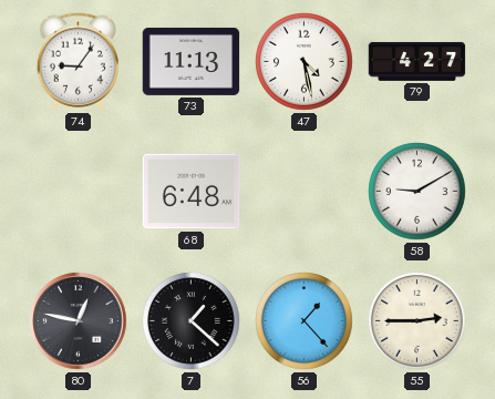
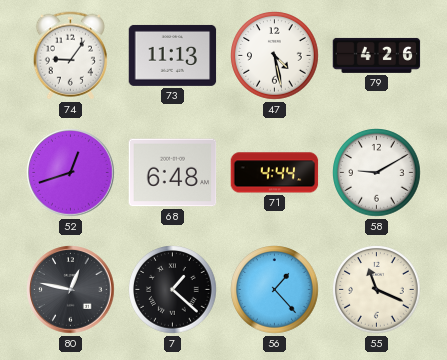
79: 4:27 -> 4:26 (377, 55)
52: none -> 12:42 (71, 173)
71: none -> 4:44 (275, 173)
55: 2:45 -> 11:19 (377, 290)
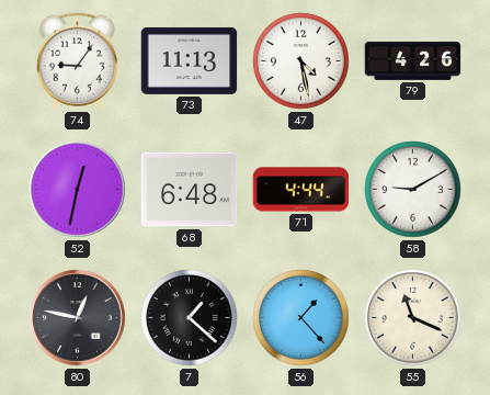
52: 12:42 -> 12:32 (78, 190)
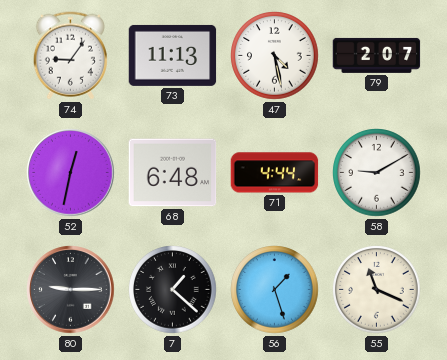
79: 4:26 -> 2:07 (377, 55)
80: 12:47 -> 9:15 (71, 290)
56: 1:23 -> 1:27 (275, 290)
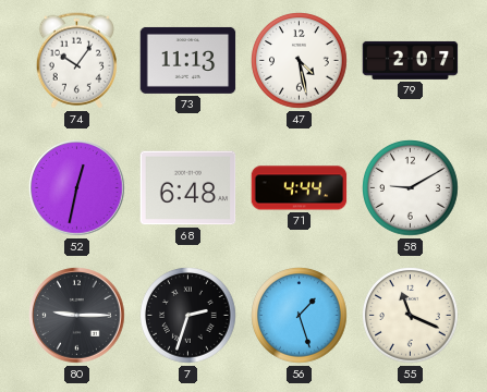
74: 9:06 -> 10:06 (76, 61)
7: 1:22 -> 2:33 (188, 316)
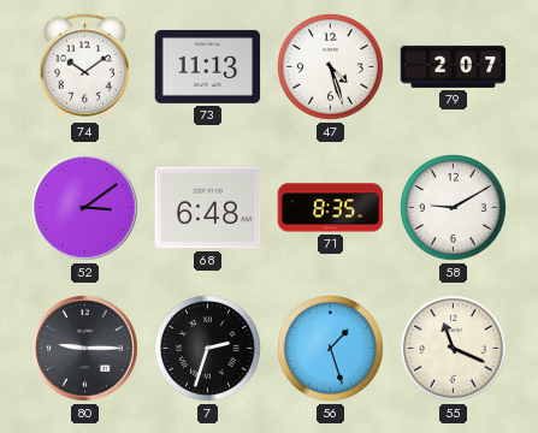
74: 10:06 -> 10:09 (84, 67)
47: 4:28 -> 4:27 (331, 67)
52: 12:32 -> 3:09 (85, 208)
71: 4:44 -> 8:35 (331, 208)
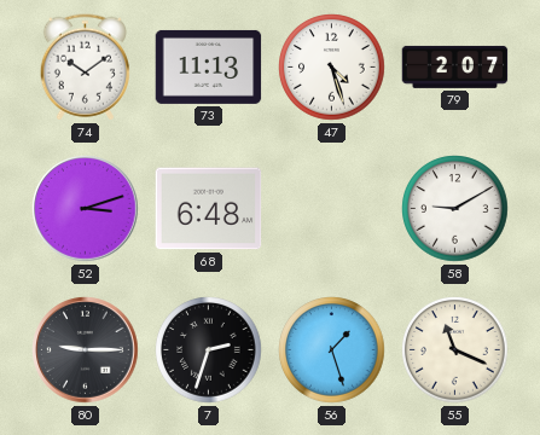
52: 3:09 -> 3:12 (86, 209)
71: 8:35 -> none (331, 208)
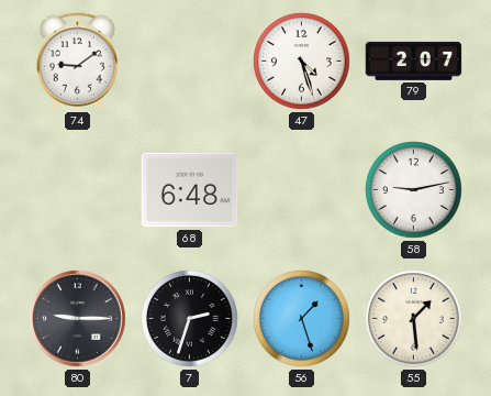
74: 10:09 -> 9:09 (77, 62)
73: 11:13 -> none (209, 66)
52: 3:12 -> none (86, 209)
58: 9:10 -> 9:13 (414, 190)
55: 11:19 -> 1:29 (414, 319)
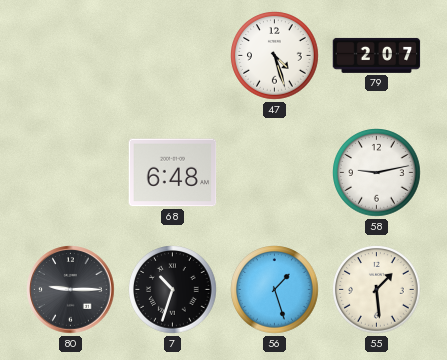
74: 9:09 -> none (77, 62)
7: 2:33 -> 10:33 (173, 290)
